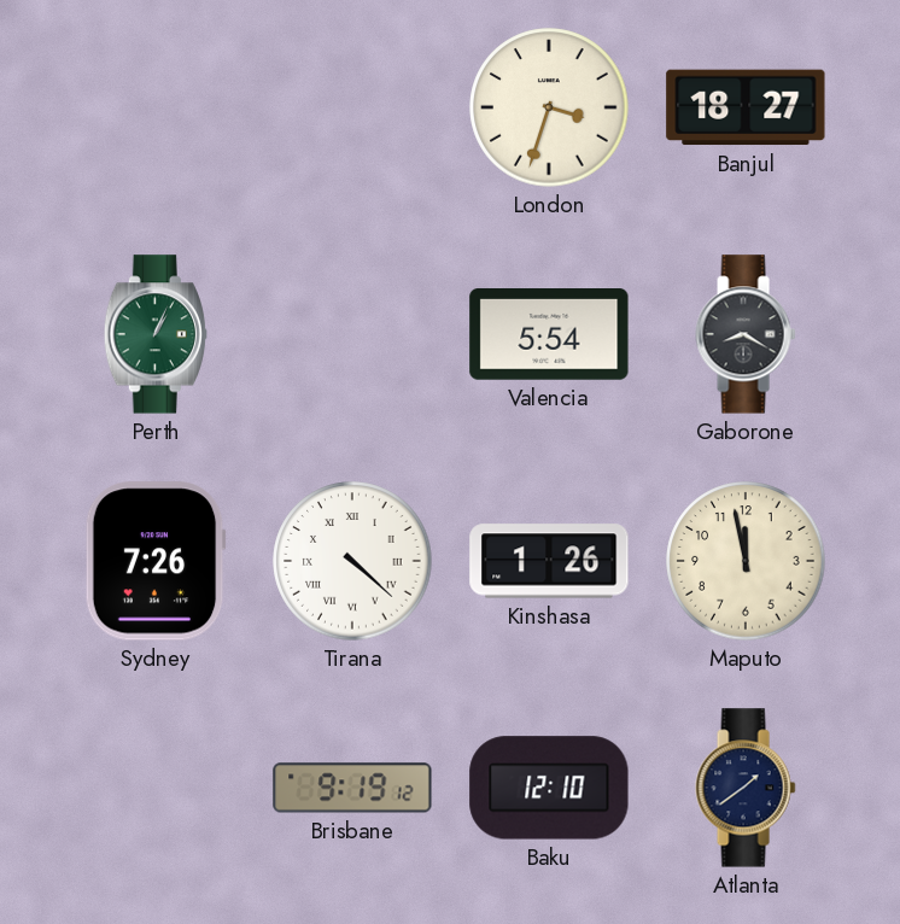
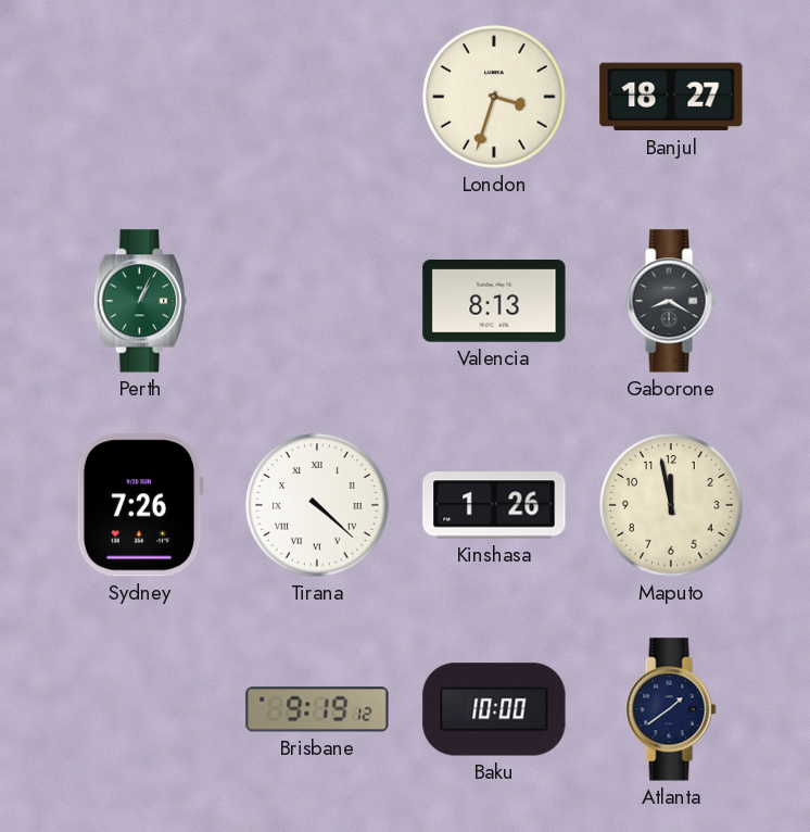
Valencia: 5:54 -> 8:13 (494, 302)
Baku: 12:10 -> 10:00 (494, 709)
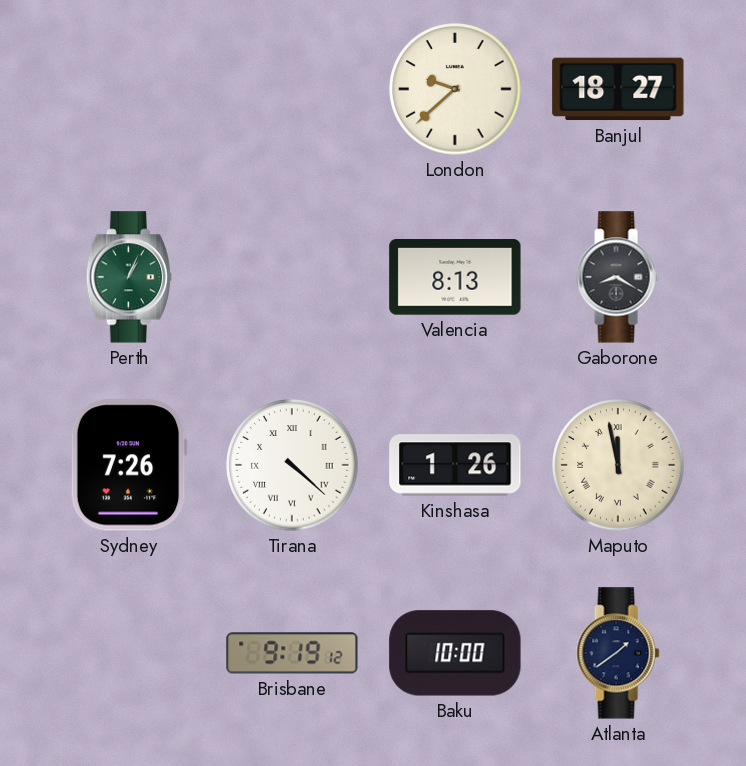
London: 3:33 -> 9:38 (455, 89)
Maputo numerals: Arabic -> Roman (618, 465)
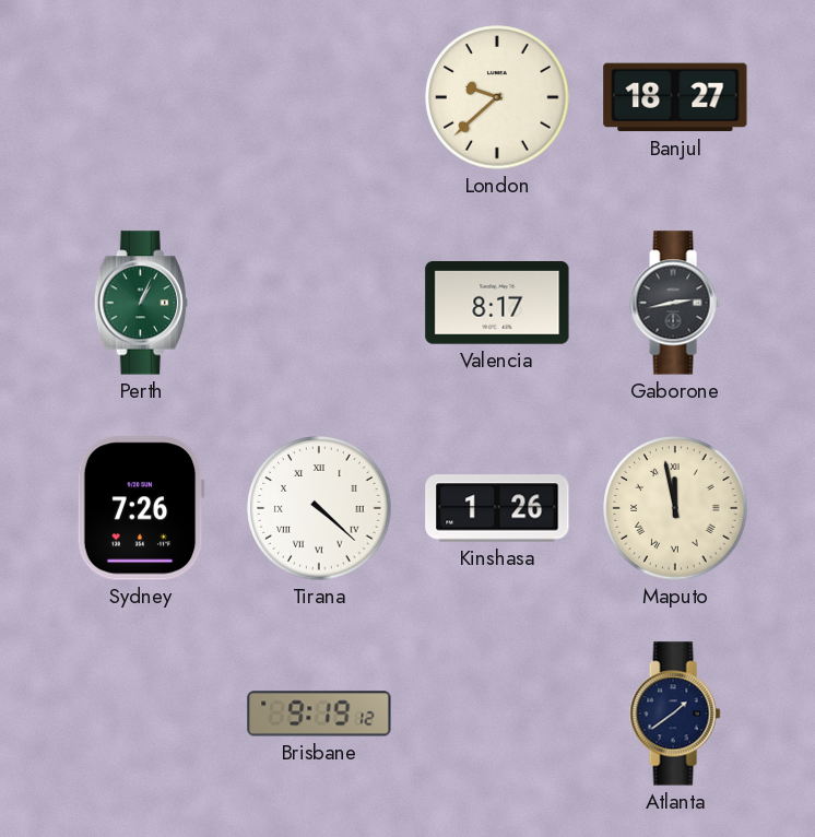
Valencia: 8:13 -> 8:17 (497, 304)
Gaborone: 8:20 -> 2:43 (675, 303)
Baku: 10:00 -> none (455, 653)
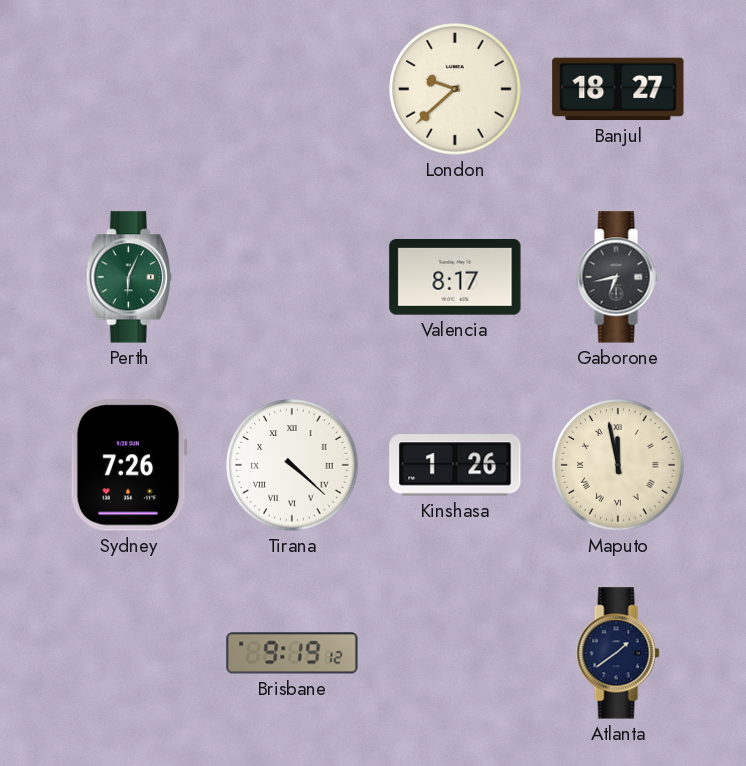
Perth: 1:04 -> 6:04 (129, 277)
Gaborone: 2:43 -> 6:43 (618, 277)
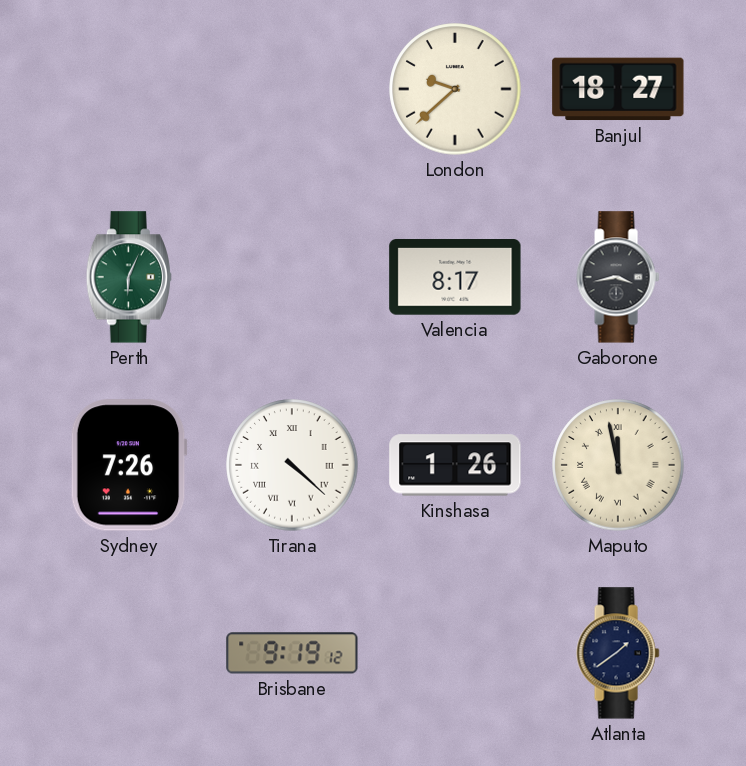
Gaborone: 6:43 -> 3:43 (618, 277)
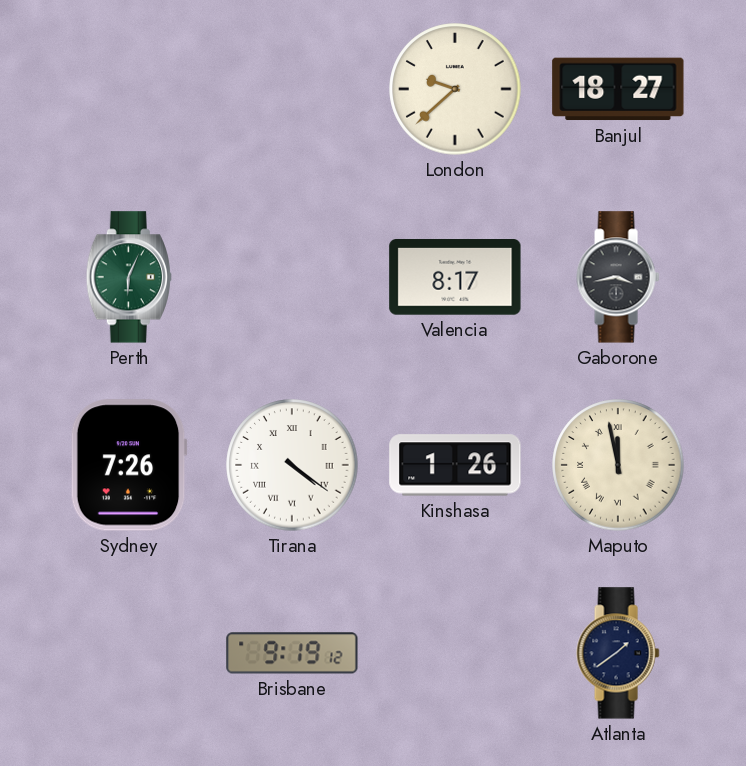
Tirana: 4:22 -> 4:21 (292, 465)
